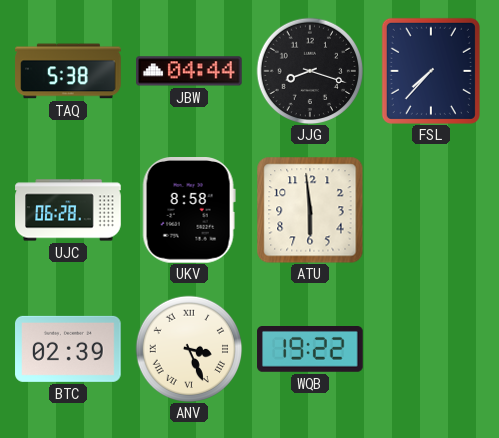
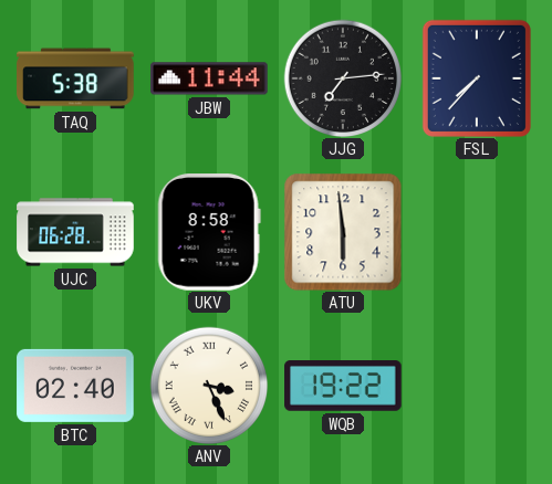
JBW: 04:44 -> 11:44 (209, 78)
JJG: 8:18 -> 7:14 (343, 78)
BTC: 02:39 -> 02:40 (75, 386)
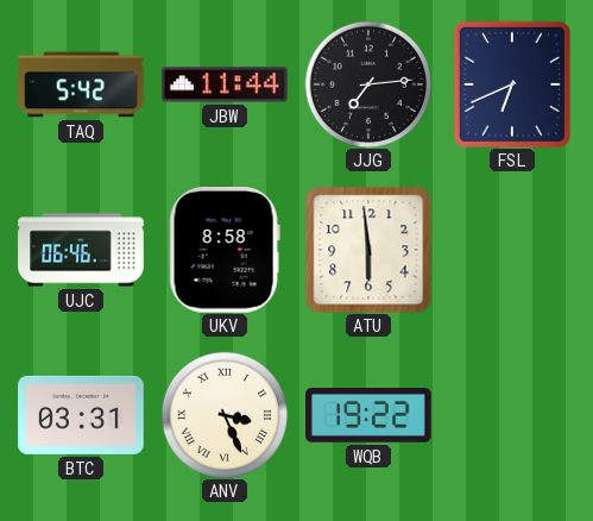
TAQ: 5:38 -> 5:42 (81, 84)
FSL: 7:37 -> 6:41 (512, 84)
UJC: 06:28 -> 06:46 (81, 250)
BTC: 02:40 -> 03:31 (81, 415)
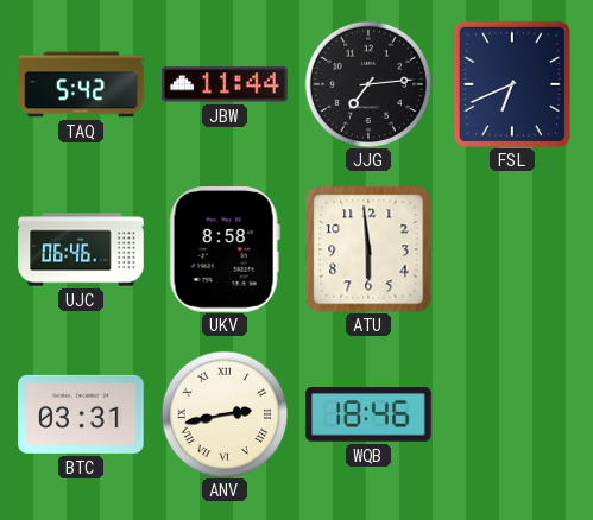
ANV: 3:26 -> 2:43 (225, 414)
WQB: 19:22 -> 18:46 (368, 416)
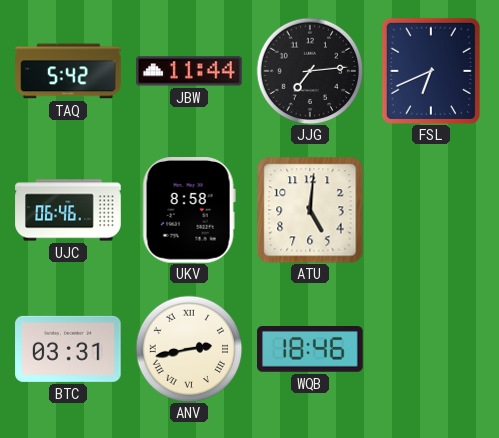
ATU: 5:59 -> 5:01 (310, 210)
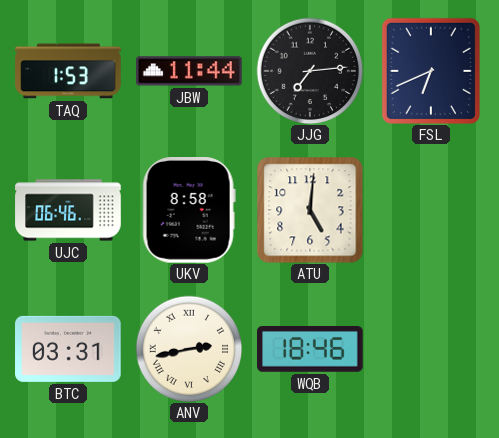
TAQ: 5:42 -> 1:53 (68, 71)
